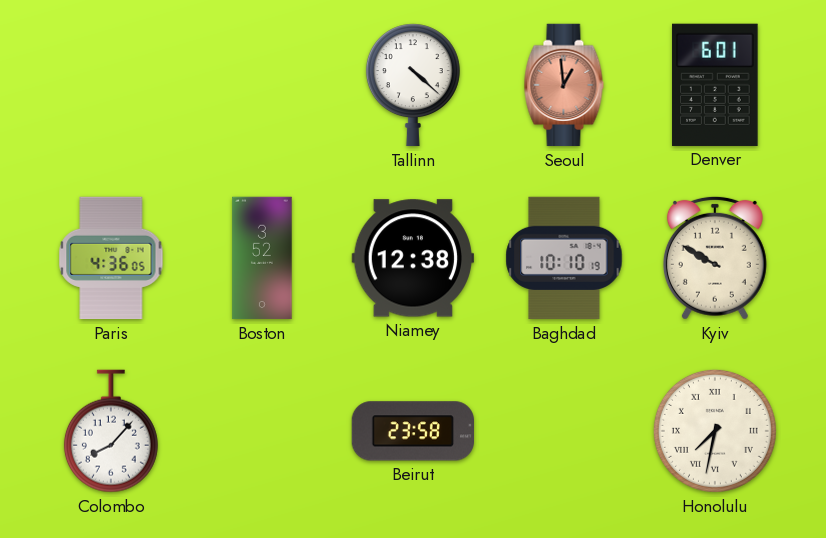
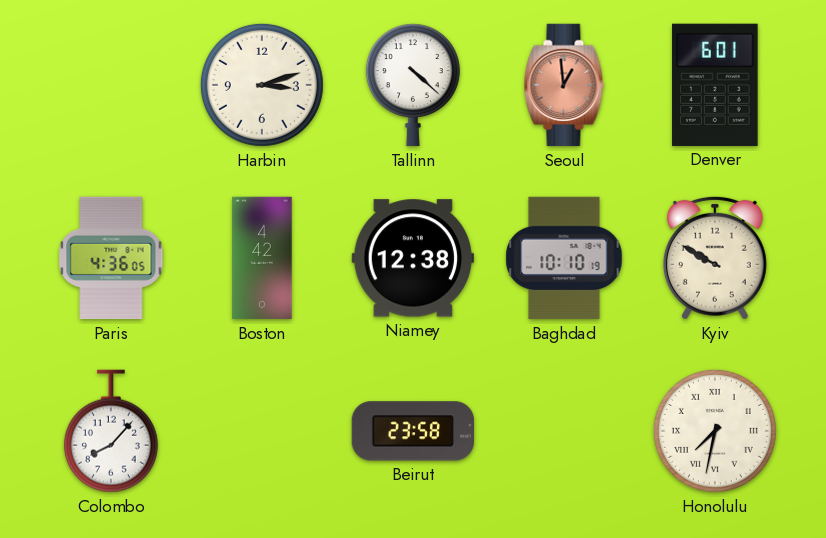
Harbin: none -> 3:12 (262, 85)
Boston: 3:52 -> 4:42 (262, 258)
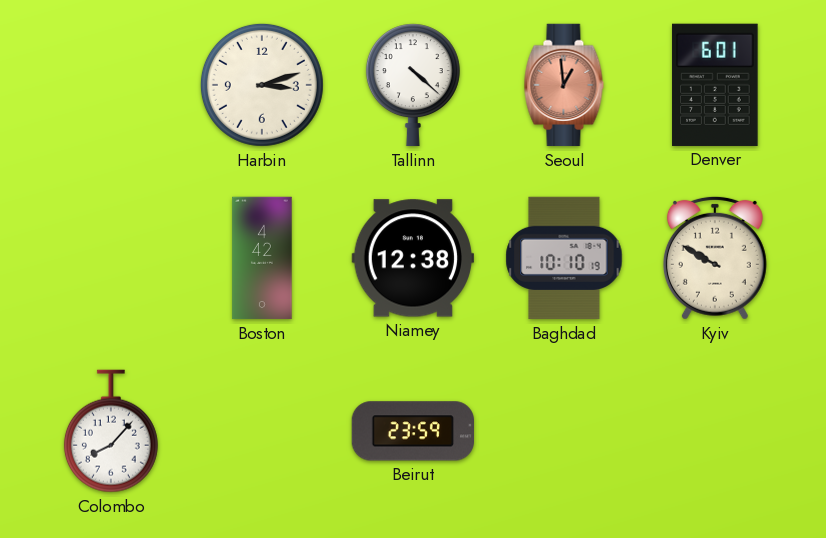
Paris: 4:36 -> none (111, 258)
Beirut: 23:58 -> 23:59 (412, 431)
Honolulu: 7:32 -> none (715, 431)
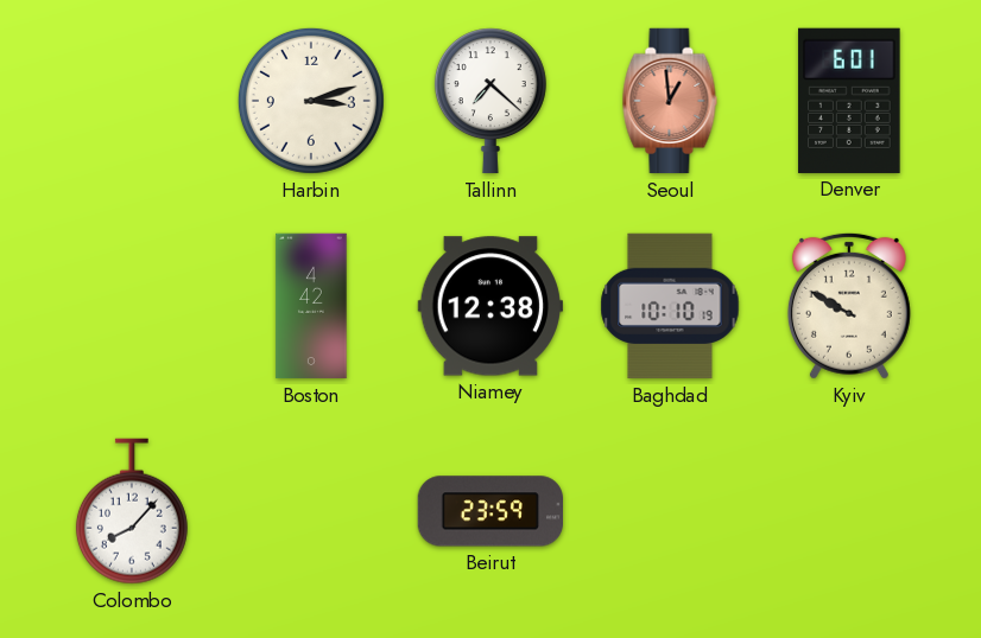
Tallinn: 4:22 -> 7:22 (491, 101)
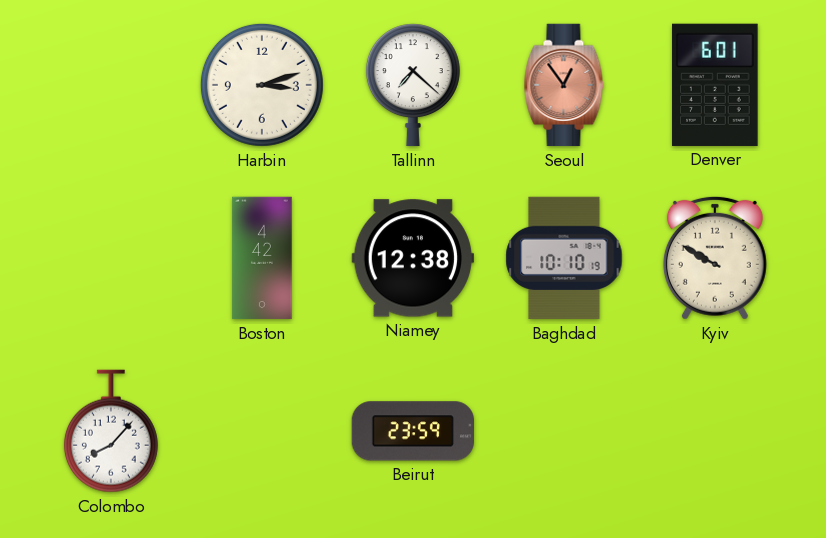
Seoul: 12:59 -> 12:54 (564, 85)
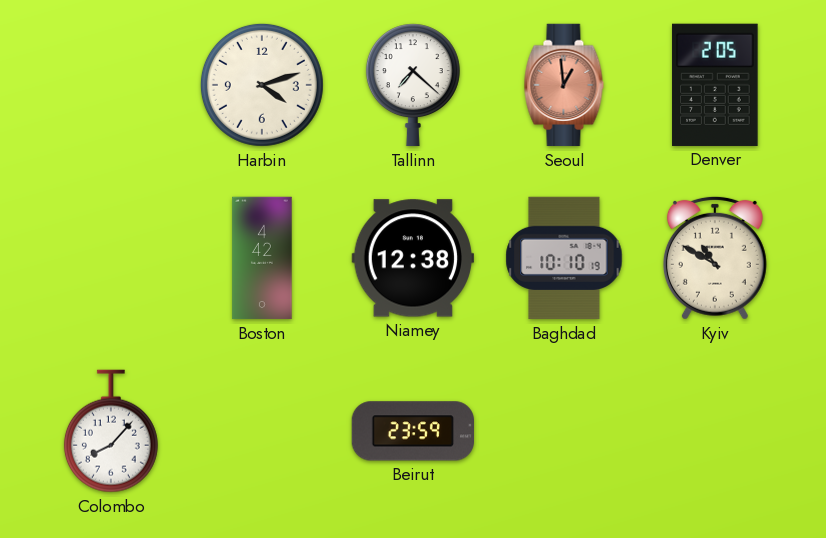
Harbin: 3:12 -> 4:12 (262, 85)
Seoul: 12:54 -> 12:59 (564, 85)
Denver: 6:01 -> 2:05 (715, 85)
Kyiv: 9:50 -> 10:50 (715, 258)
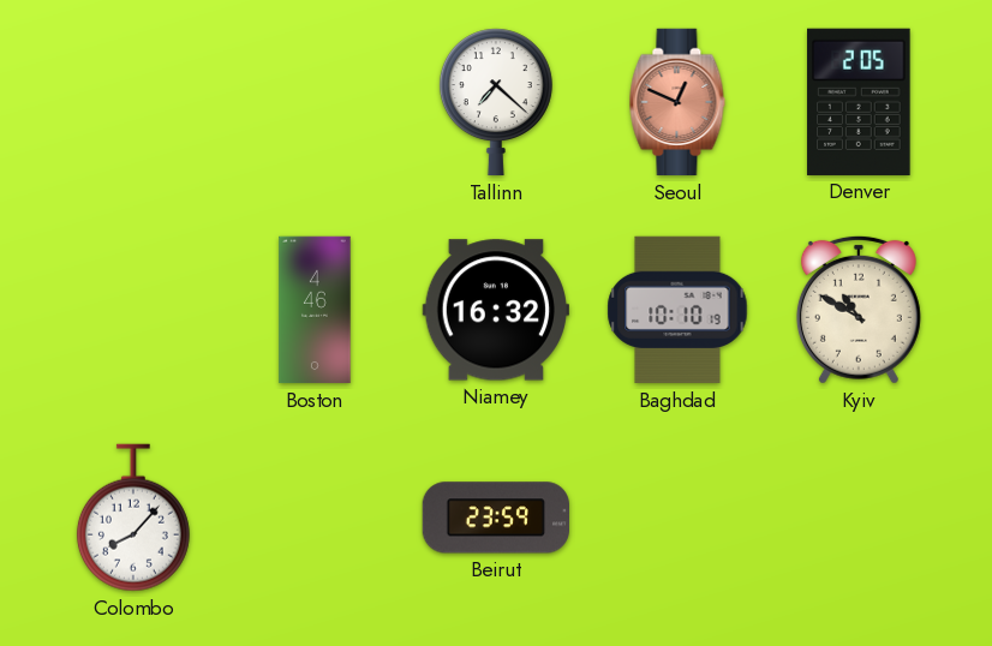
Harbin: 4:12 -> none (262, 85)
Seoul: 12:59 -> 12:49 (677, 102)
Boston: 4:42 -> 4:46 (315, 310)
Niamey: 12:38 -> 16:32 (495, 310)
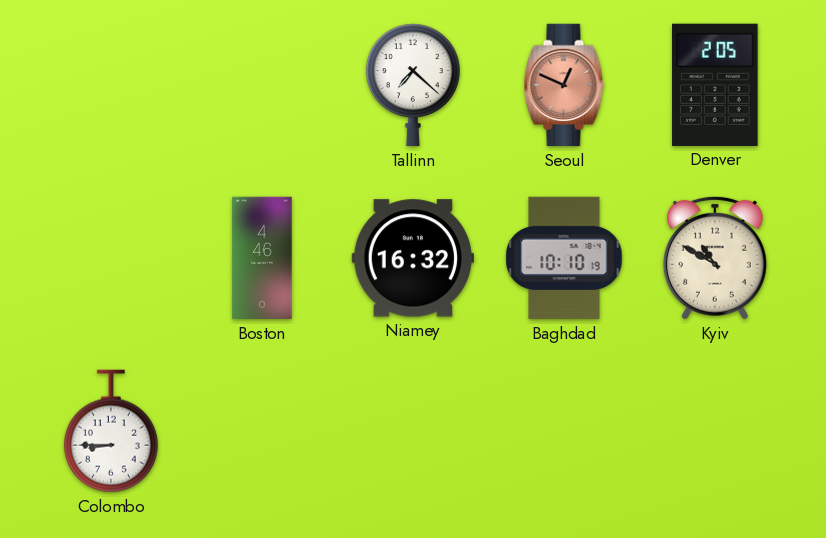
Colombo: 8:07 -> 8:45 (111, 431)
Beirut: 23:59 -> none (495, 518)
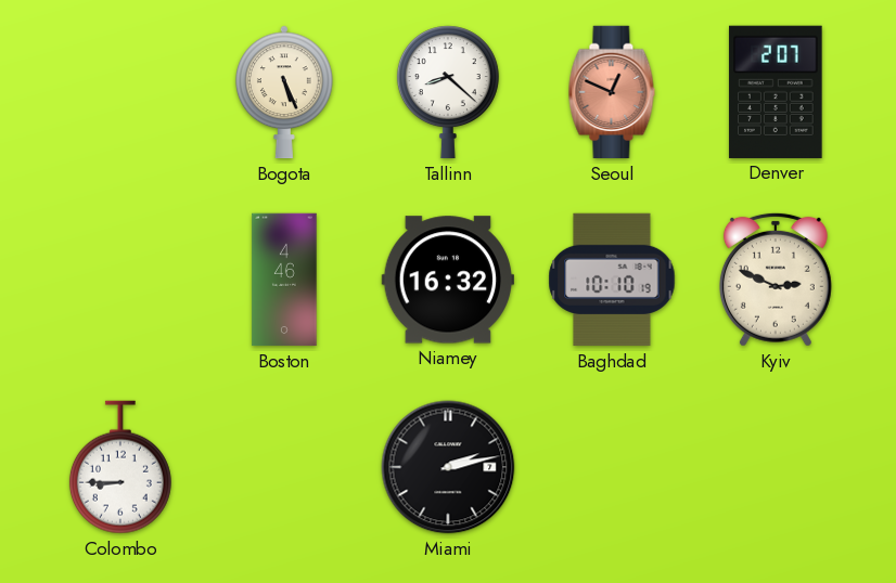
Bogota: none -> 5:26 (284, 92)
Tallinn: 7:22 -> 8:22 (448, 92)
Denver: 2:05 -> 2:07 (776, 92)
Kyiv: 10:50 -> 2:49 (776, 280)
Miami: none -> 2:13 (448, 467)
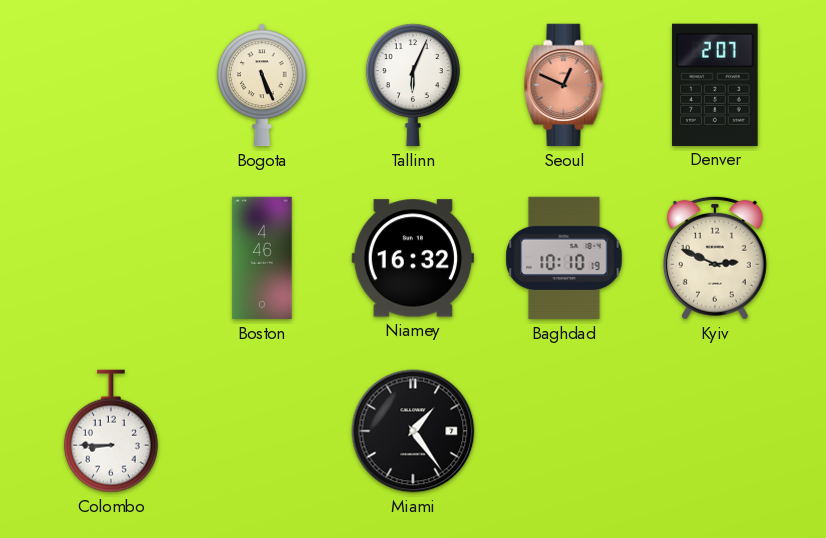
Tallinn: 8:22 -> 6:04 (413, 85)
Miami: 2:13 -> 1:24 (413, 431)
